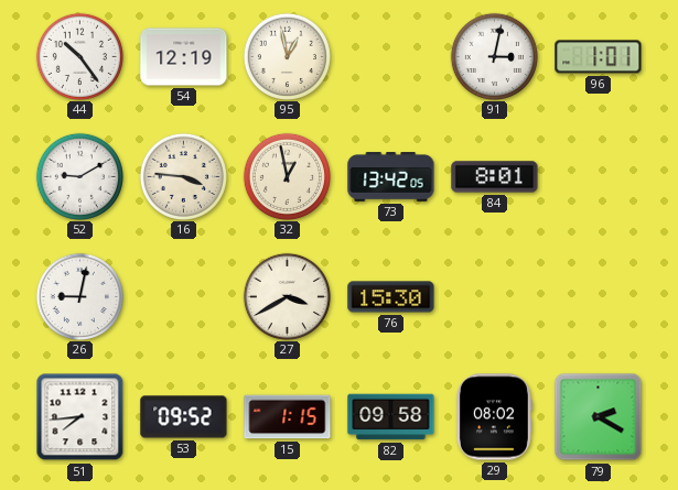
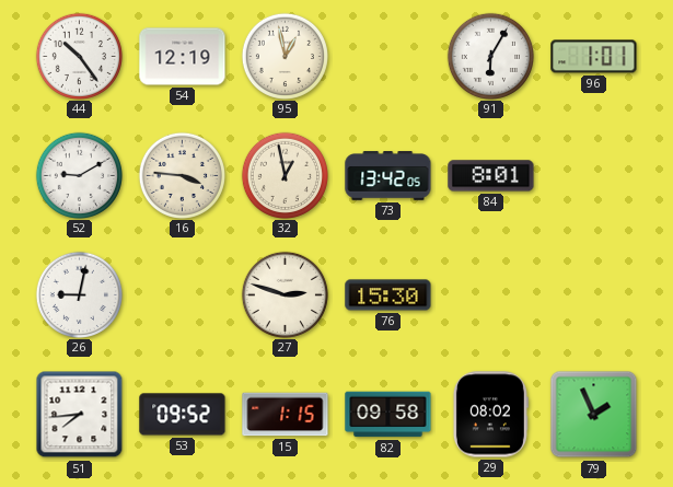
91: 3:02 -> 6:05 (490, 56)
27: 3:40 -> 2:48 (285, 294)
79: 2:20 -> 1:56 (594, 415)
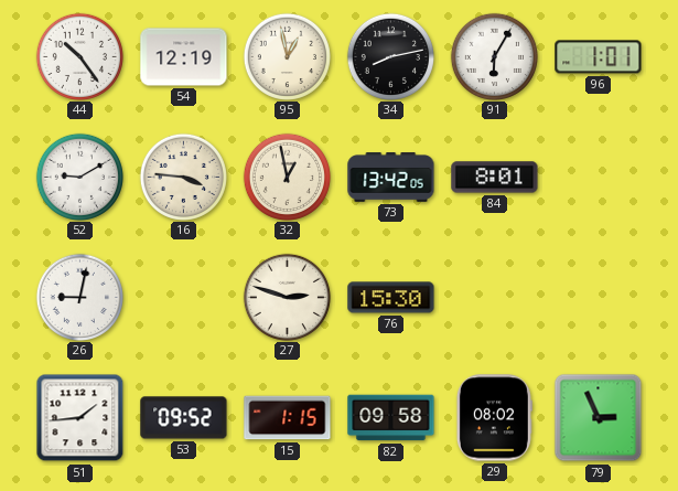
34: none -> 8:13 (390, 56)
51: 7:44 -> 1:44 (80, 418)
79: 1:56 -> 2:56 (599, 418)
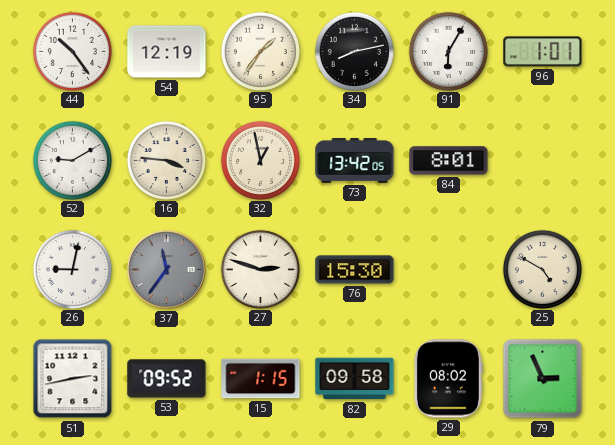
95: 12:58 -> 1:36 (260, 51)
37: none -> 11:36 (166, 269)
25: none -> 4:50 (542, 269)
51: 1:44 -> 2:43 (73, 379)
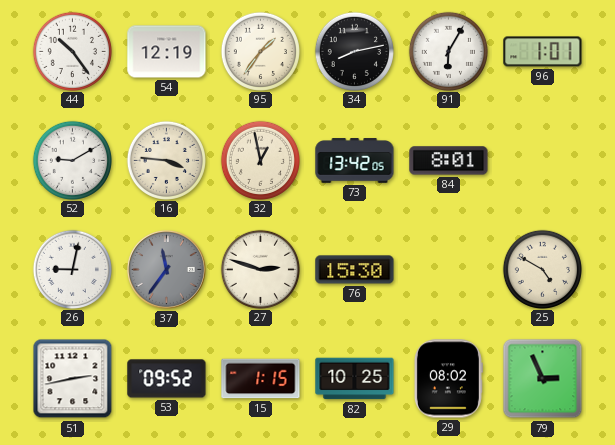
82: 09:58 -> 10:25 (355, 379)
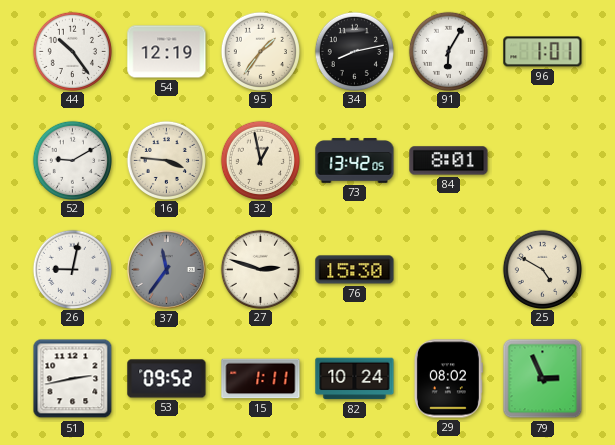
15: 1:15 -> 1:11 (261, 379)
82: 10:25 -> 10:24 (355, 379)
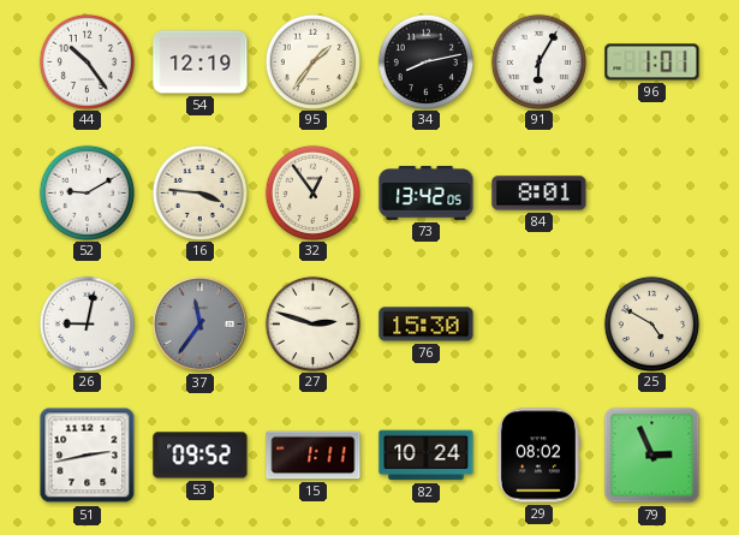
32: 12:58 -> 12:54 (312, 192)
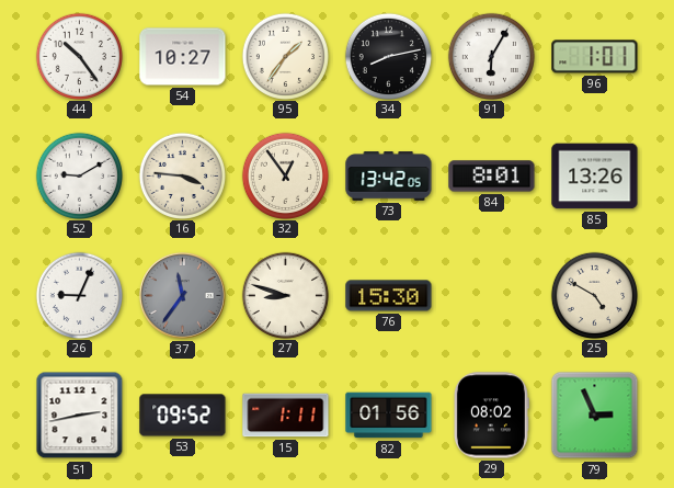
54: 12:19 -> 10:27 (183, 57)
85: none -> 13:26 (595, 177)
26: 9:02 -> 9:04 (79, 295)
27: 2:48 -> 8:48 (285, 295)
82: 10:24 -> 01:56 (389, 416)
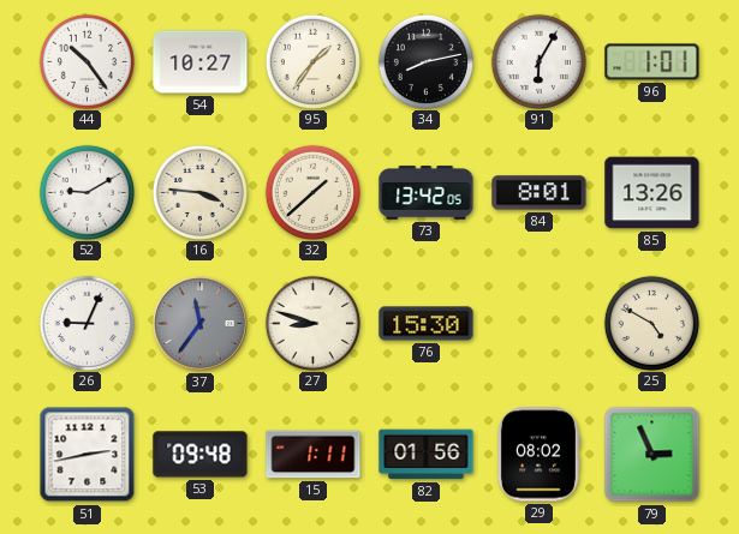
32: 12:54 -> 1:38 (312, 192)
53: 09:52 -> 09:48 (201, 455)
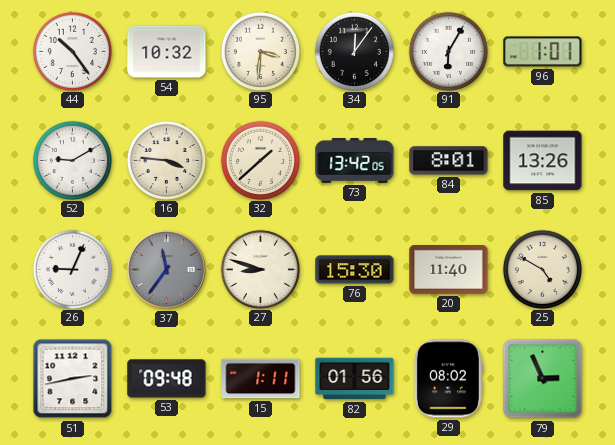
54: 10:27 -> 10:32 (167, 52)
95: 1:36 -> 3:31 (260, 51)
34: 8:13 -> 12:06 (354, 51)
20: none -> 11:40 (449, 270)
